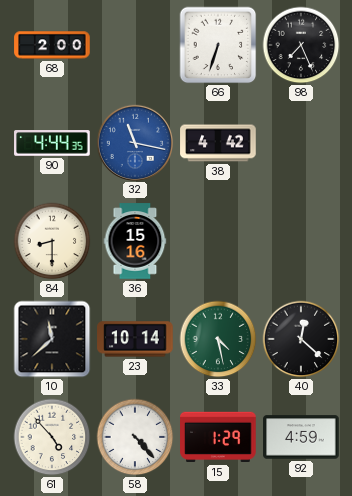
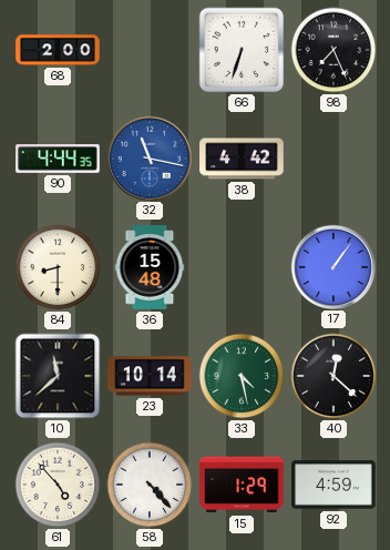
36: 15:16 -> 15:48 (150, 267)
17: none -> 1:06 (332, 266)
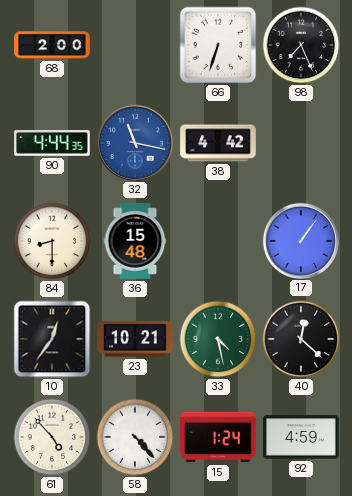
10: 11:38 -> 12:36 (52, 339)
23: 10:14 -> 10:21 (135, 339)
15: 1:29 -> 1:24 (218, 437)
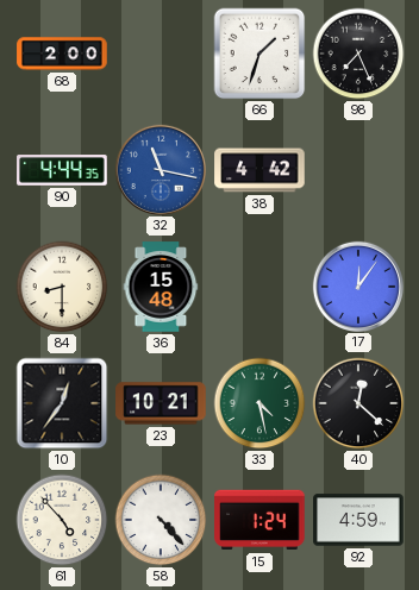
66: 6:33 -> 1:33 (259, 54)
17: 1:06 -> 12:06 (357, 285)
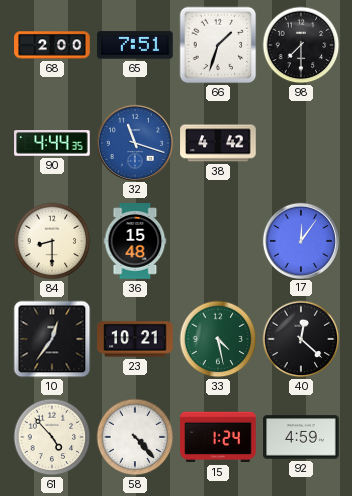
65: none -> 7:51 (135, 45)
98: 7:26 -> 7:30 (301, 45)
32: 11:17 -> 11:18 (134, 142)
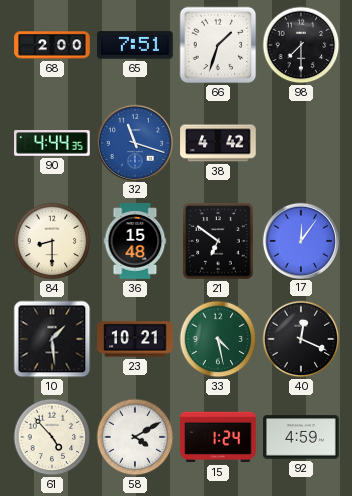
21: none -> 6:51 (218, 241)
10: 12:36 -> 1:29 (52, 339)
40: 12:22 -> 12:19 (301, 339)
58: 4:23 -> 4:10 (135, 437)
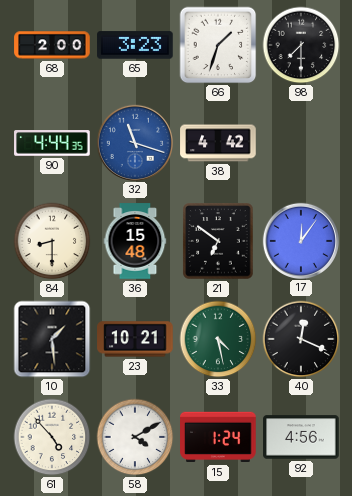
65: 7:51 -> 3:23 (135, 45)
92: 4:59 -> 4:56 (301, 437)
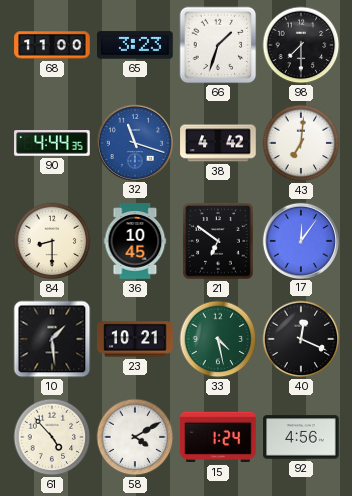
68: 2:00 -> 11:00 (52, 45)
43: none -> 7:01 (301, 143)
36: 15:48 -> 10:45 (135, 241)
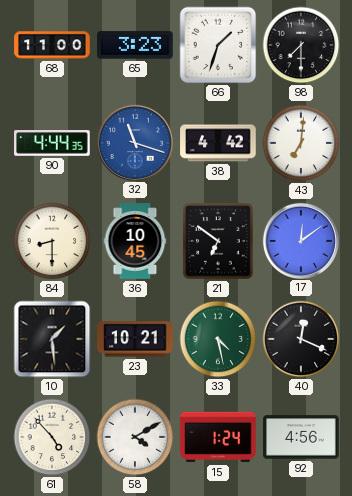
17: 12:06 -> 12:09 (300, 240)
